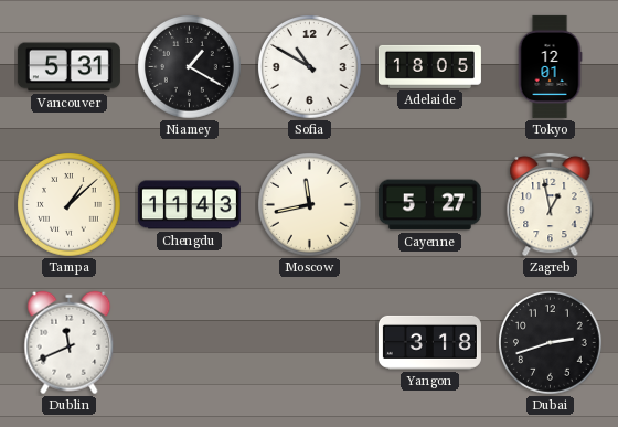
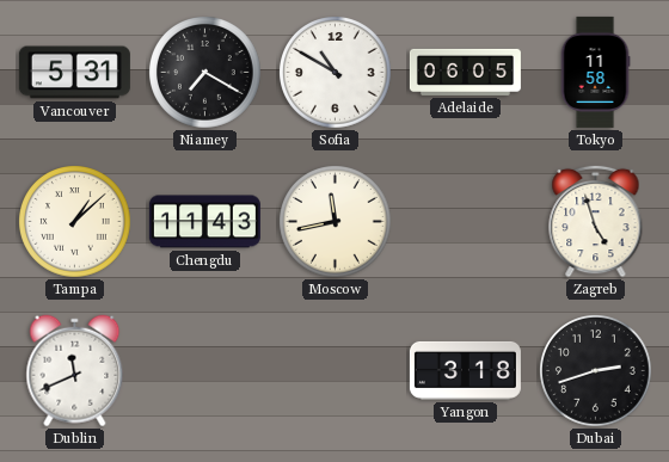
Niamey: 1:20 -> 7:20 (205, 73)
Adelaide: 18:05 -> 06:05 (465, 72)
Tokyo: 12:01 -> 11:58 (595, 72)
Cayenne: 5:27 -> none (429, 205)
Zagreb: 12:58 -> 4:57 (596, 221)
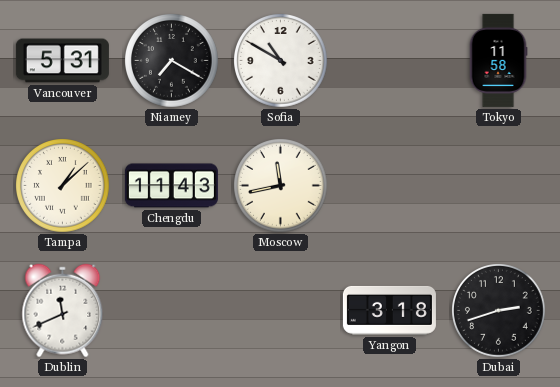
Adelaide: 06:05 -> none (465, 72)
Zagreb: 4:57 -> none (596, 221)
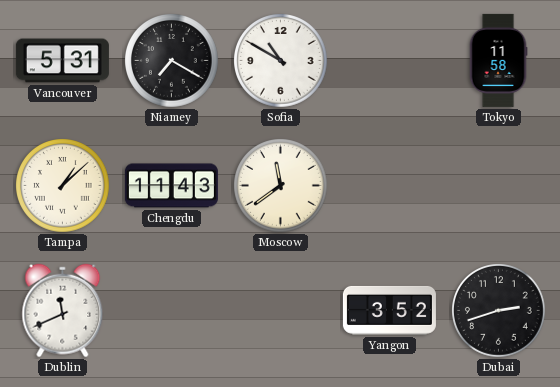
Moscow: 11:43 -> 11:39 (281, 186)
Yangon: 3:18 -> 3:52 (389, 310)
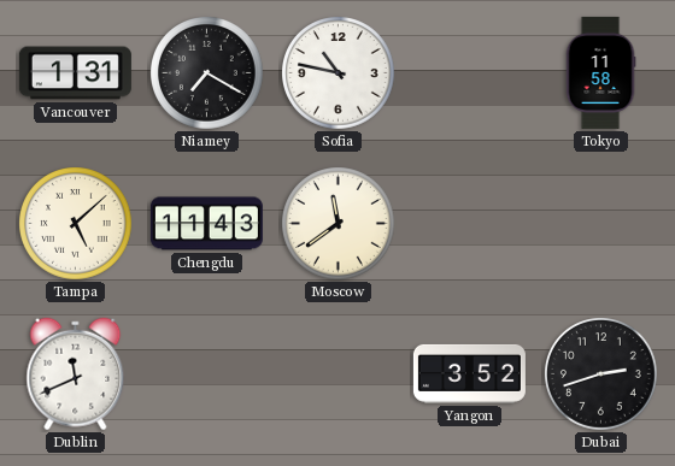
Vancouver: 5:31 -> 1:31 (75, 73)
Sofia: 10:50 -> 10:47 (339, 73)
Tampa: 1:08 -> 5:08 (76, 224)
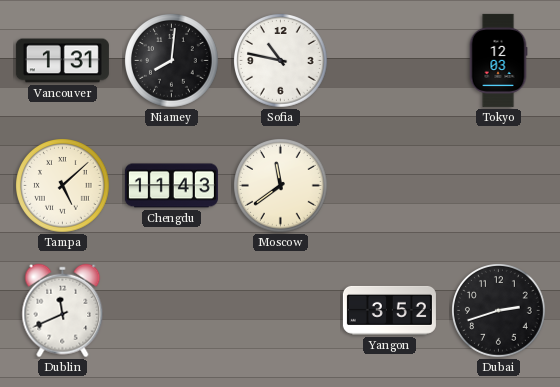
Niamey: 7:20 -> 8:01 (172, 61)
Tokyo: 11:58 -> 12:03 (498, 60)
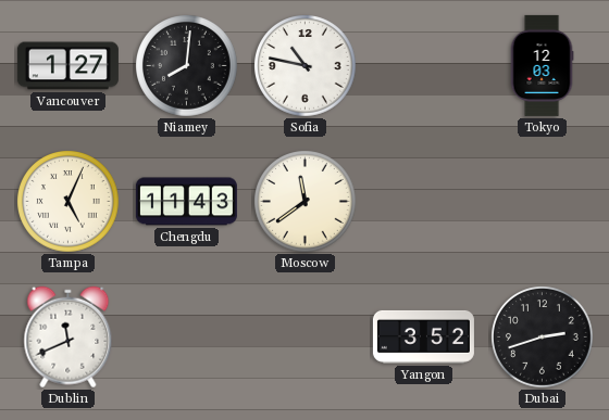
Vancouver: 1:31 -> 1:27 (67, 66)
Tampa: 5:08 -> 5:04 (69, 202)
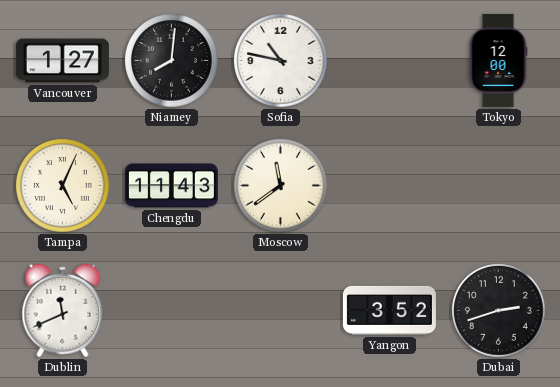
Tokyo: 12:03 -> 12:00 (498, 60)
